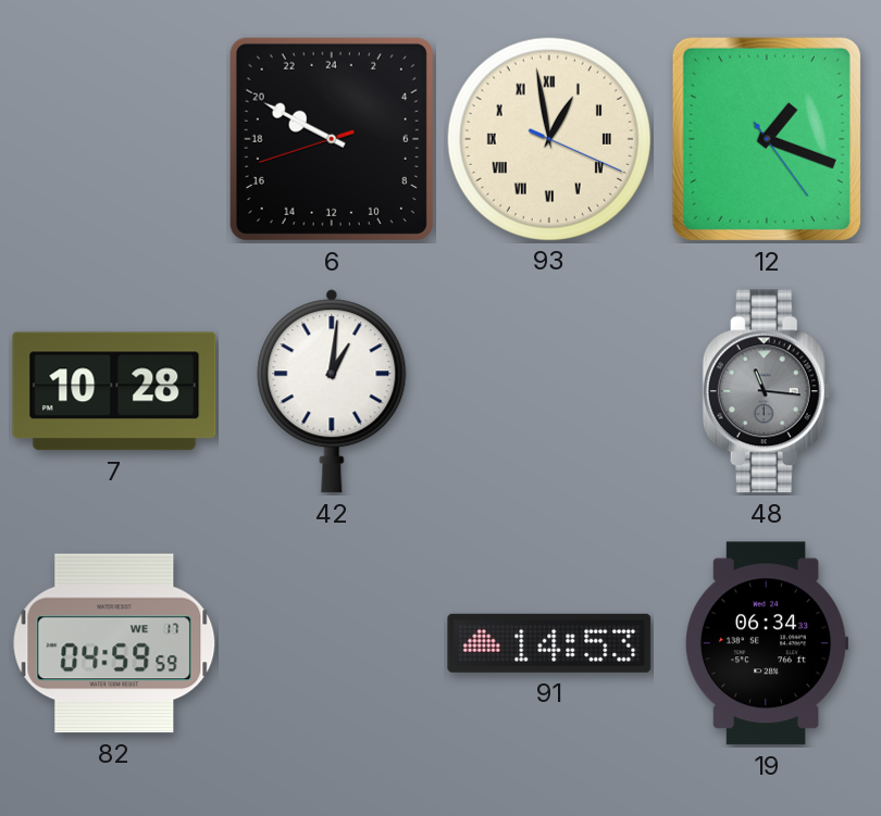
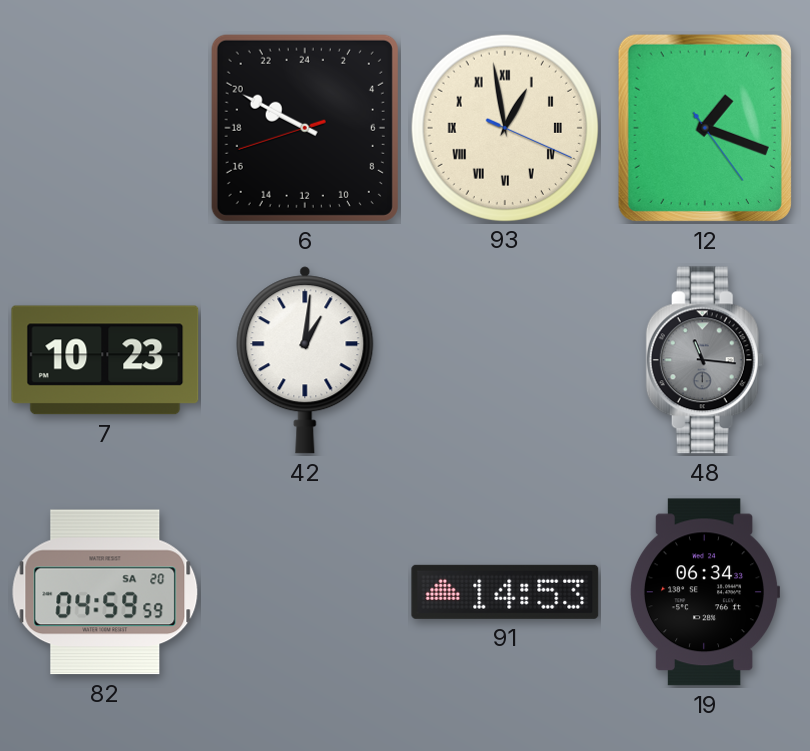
7: 10:28 -> 10:23 (105, 360)
82 date: WE 17 -> SA 20 (105, 592)
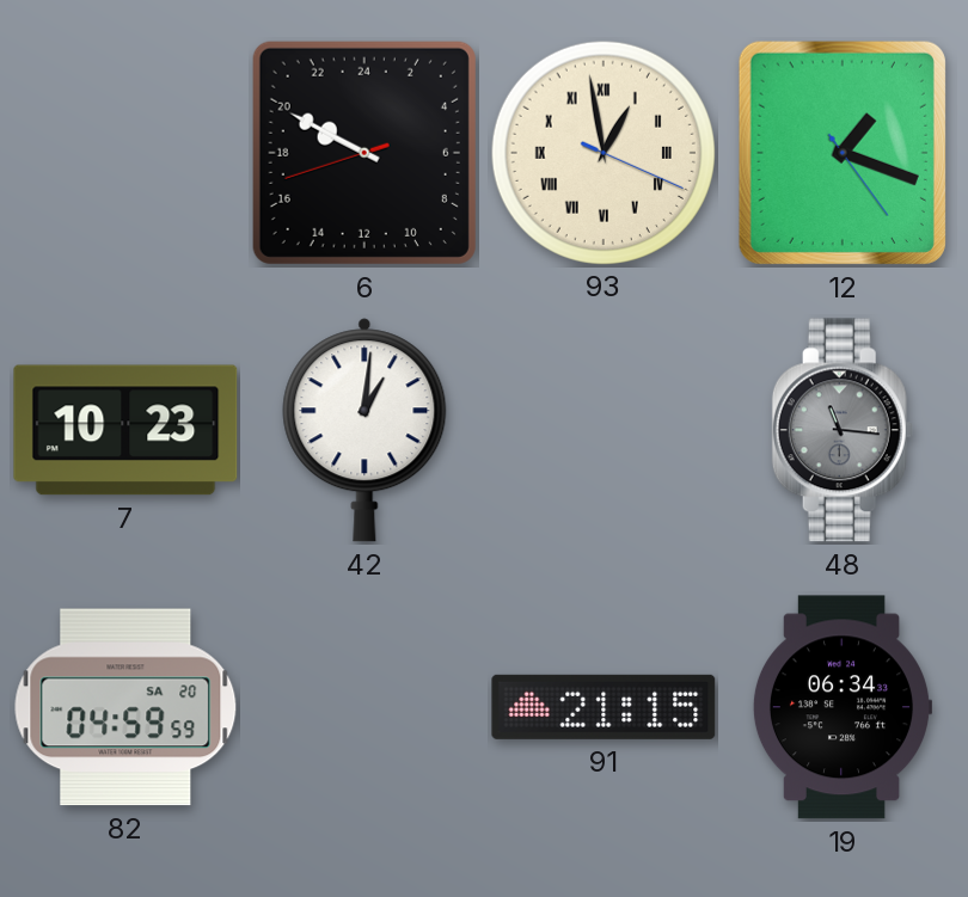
91: 14:53 -> 21:15 (604, 707)
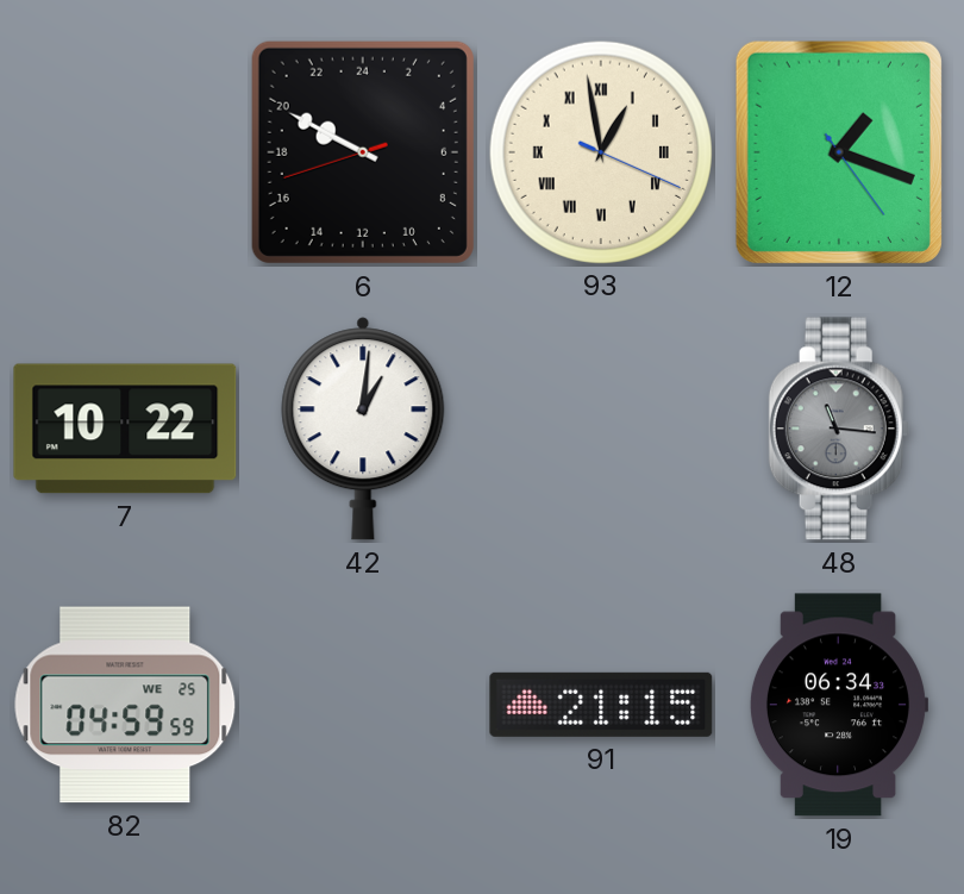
7: 10:23 -> 10:22 (125, 429)
82 date: SA 20 -> WE 25 (125, 705)
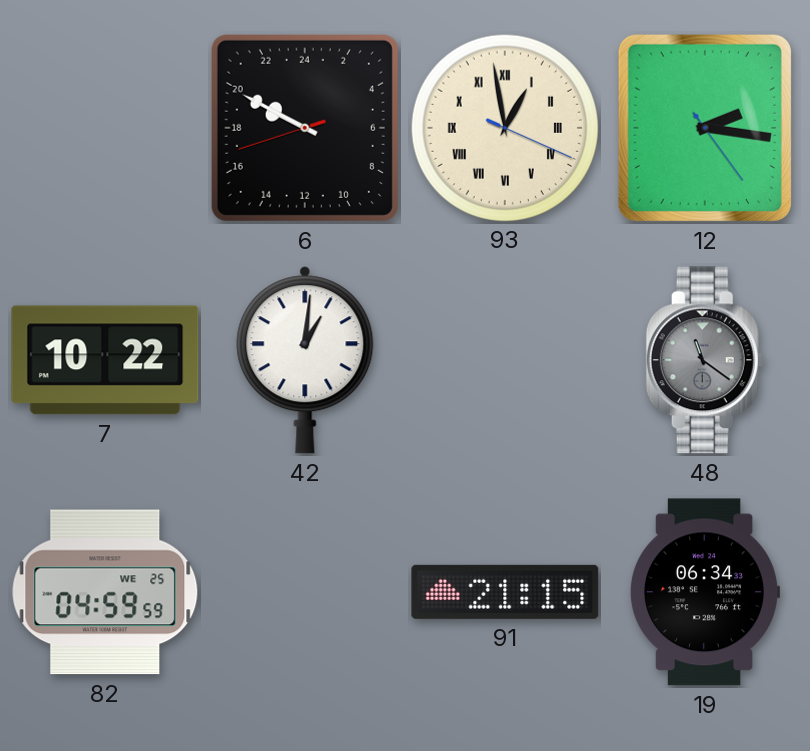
12: 1:18 -> 2:16 (705, 128)
48: 11:16 -> 11:21 (705, 360)
